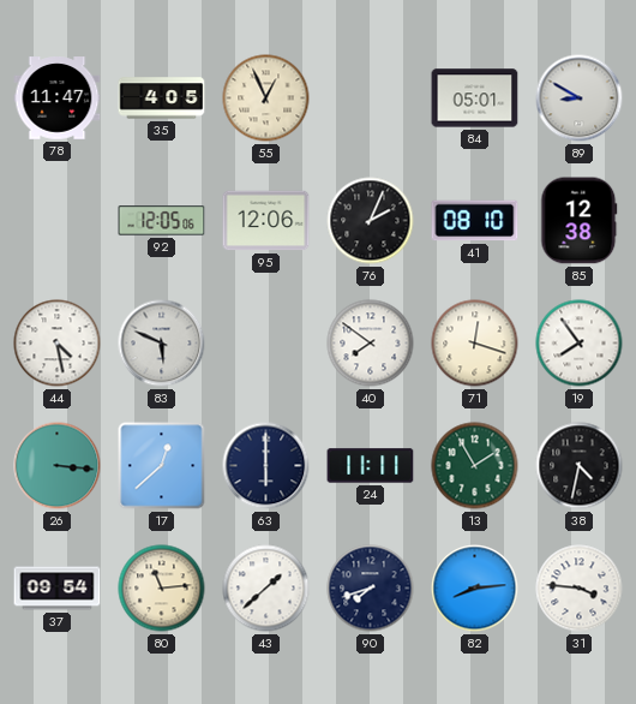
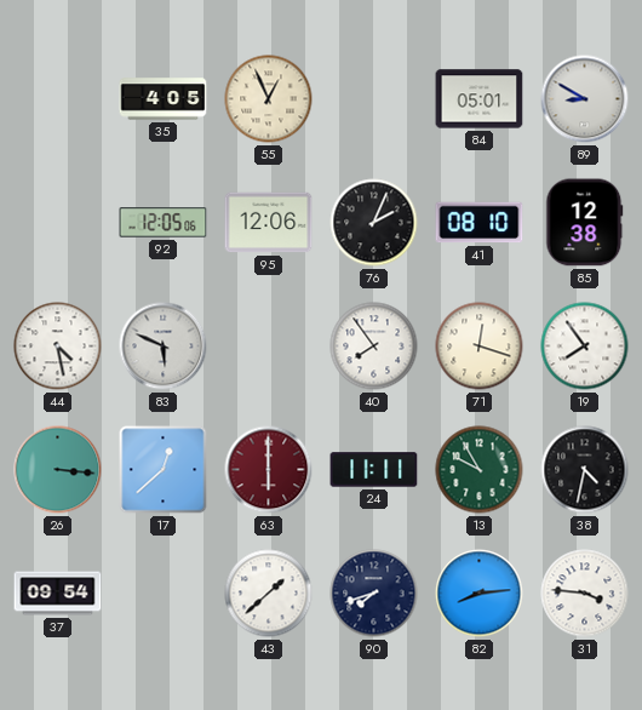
78: 11:47 -> none (58, 99)
40: 7:51 -> 7:54 (374, 347)
63 dial: navy -> burgundy (269, 470)
13: 1:55 -> 9:55 (480, 470)
80: 11:14 -> none (162, 589)
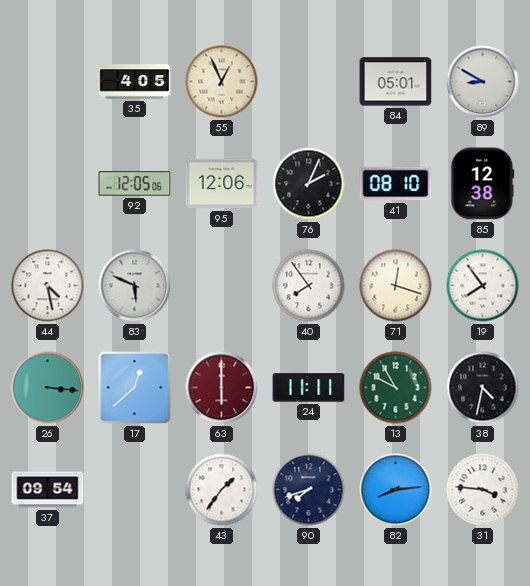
43: 1:38 -> 1:36 (222, 490)
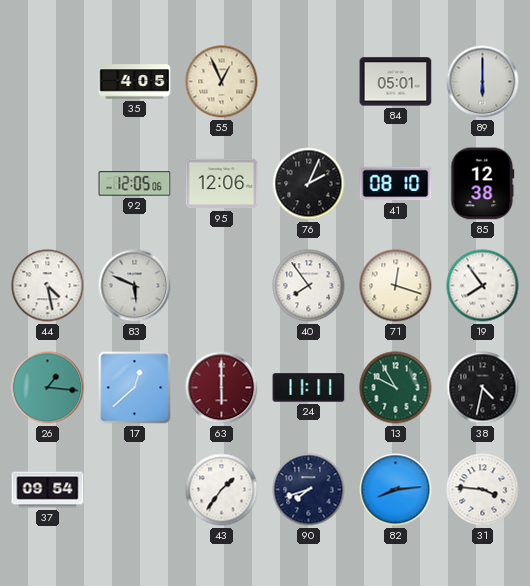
89: 8:50 -> 6:00 (483, 82)
26: 3:16 -> 1:16 (48, 388)
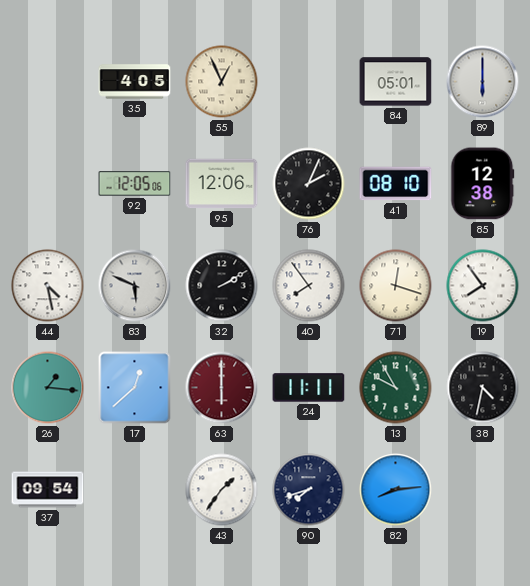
32: none -> 2:10 (222, 286)
31: 3:46 -> none (483, 490)
